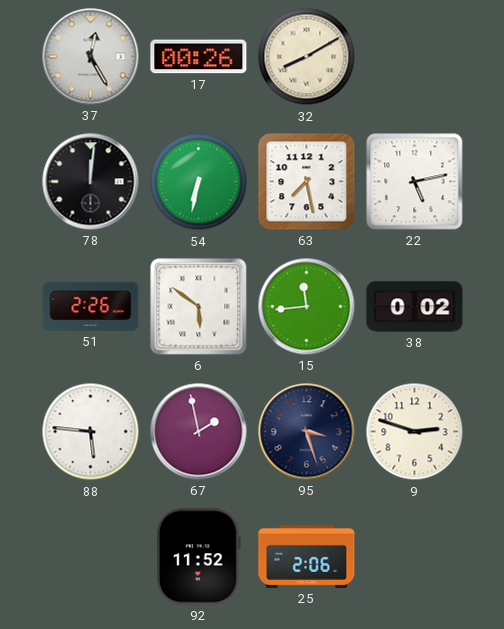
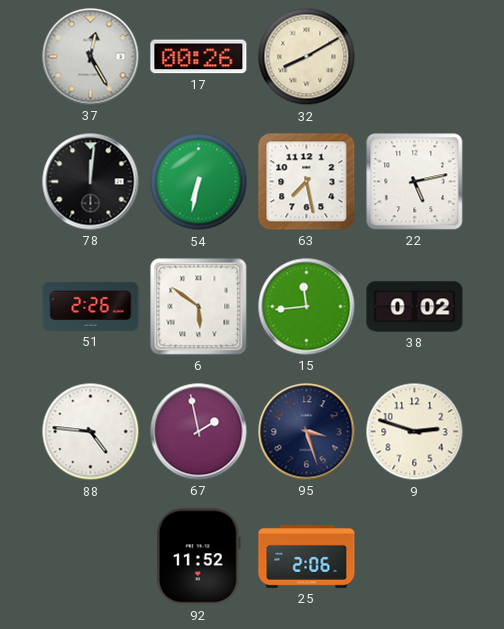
88: 5:46 -> 4:46 (91, 432)
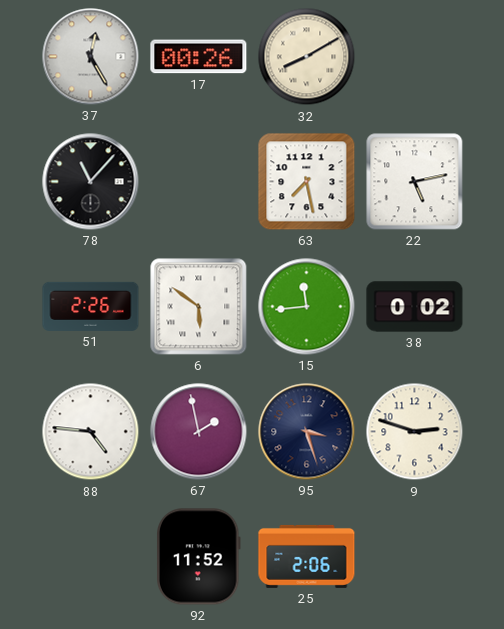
78: 12:01 -> 11:07 (91, 182)
54: 6:32 -> none (199, 182)
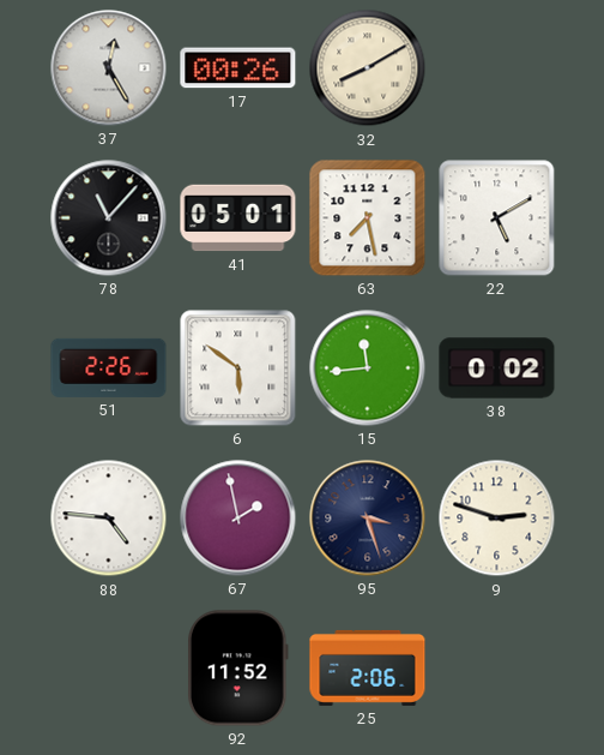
41: none -> 05:01 (238, 218)
22: 5:13 -> 5:10 (497, 218)
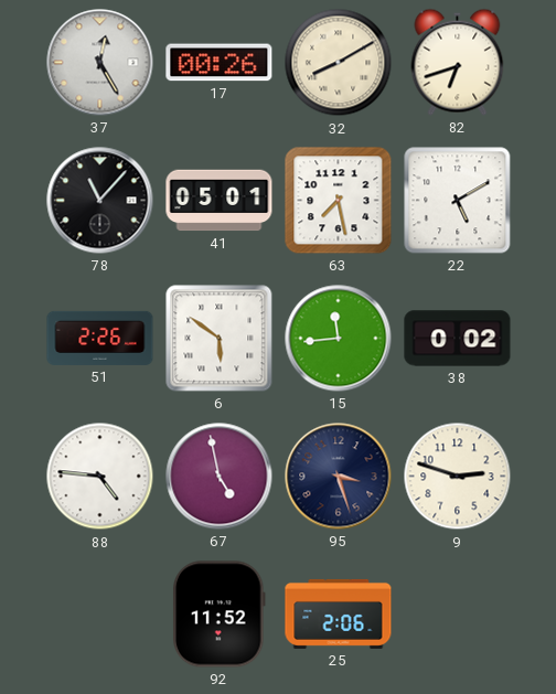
82: none -> 6:42 (458, 62)
67: 1:58 -> 4:58 (220, 477)
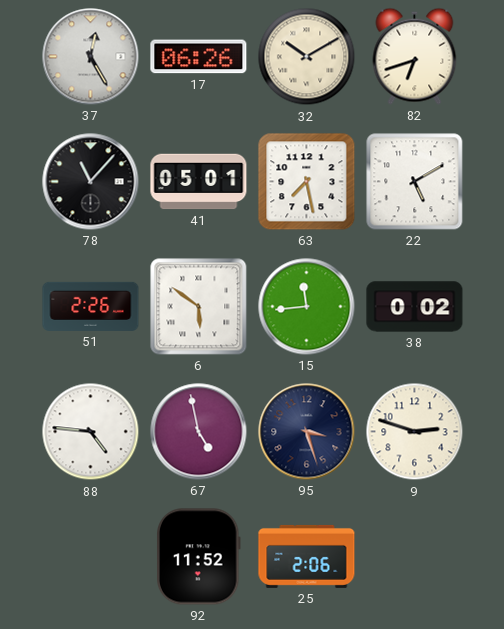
17: 00:26 -> 06:26 (199, 57)
32: 8:10 -> 10:10 (307, 57)
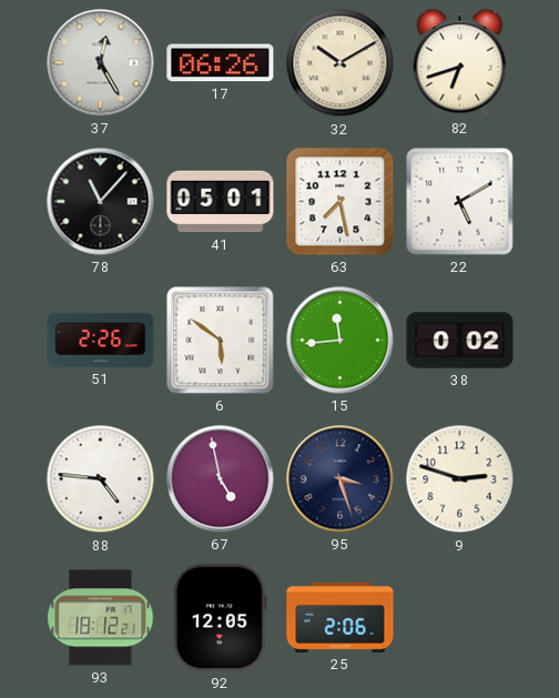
93: none -> 18:12 (101, 618)
92: 11:52 -> 12:05 (221, 618)
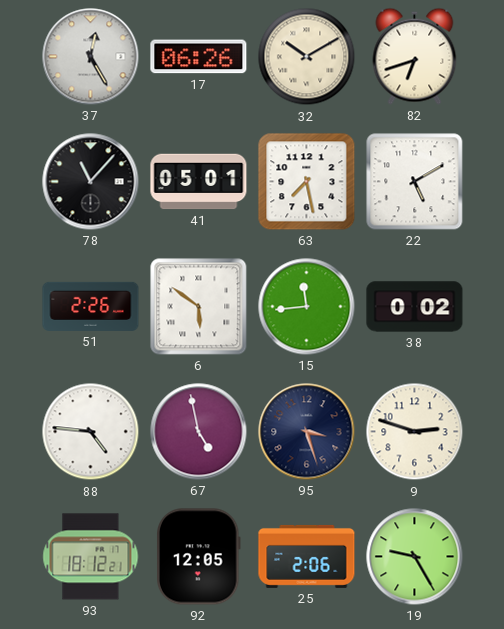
19: none -> 9:25 (415, 557)
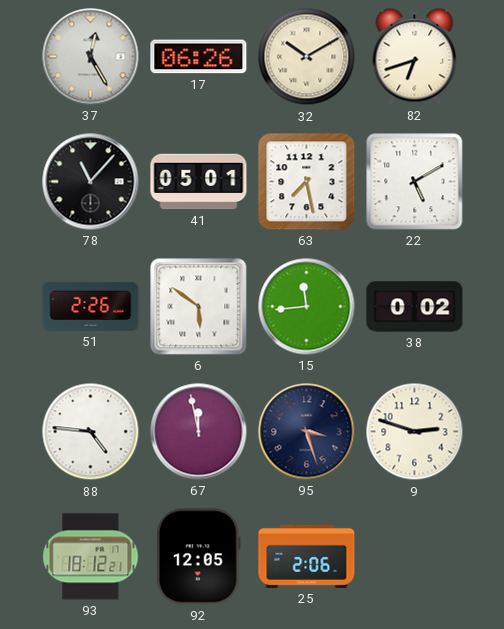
67: 4:58 -> 11:58 (199, 432)
19: 9:25 -> none (415, 557)
